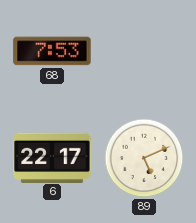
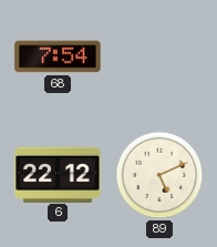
68: 7:53 -> 7:54 (58, 56)
6: 22:17 -> 22:12 (58, 174)
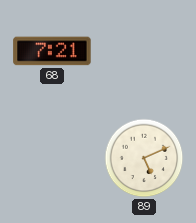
68: 7:54 -> 7:21 (52, 51)
6: 22:12 -> none (58, 174)
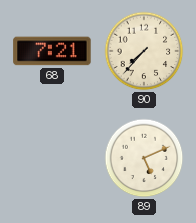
90: none -> 7:37 (144, 51)
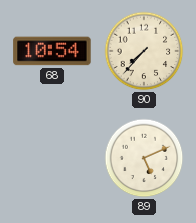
68: 7:21 -> 10:54 (52, 51)
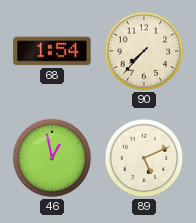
68: 10:54 -> 1:54 (52, 51)
46: none -> 12:58 (52, 158)
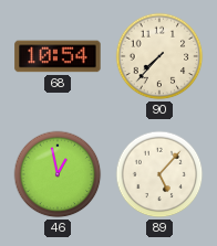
68: 1:54 -> 10:54 (58, 56)
89: 5:11 -> 5:07 (159, 174)
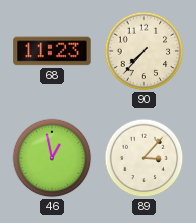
68: 10:54 -> 11:23 (52, 51)
89: 5:07 -> 3:07 (144, 158)
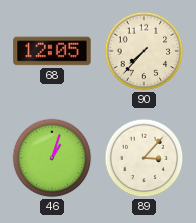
68: 11:23 -> 12:05 (52, 51)
46: 12:58 -> 1:03 (52, 158)
